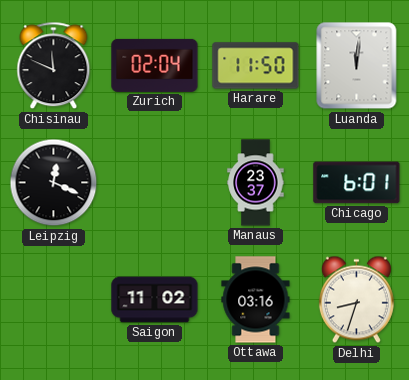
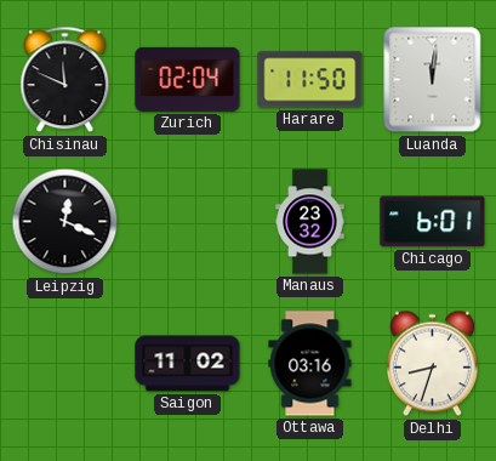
Manaus: 23:37 -> 23:32 (310, 222)
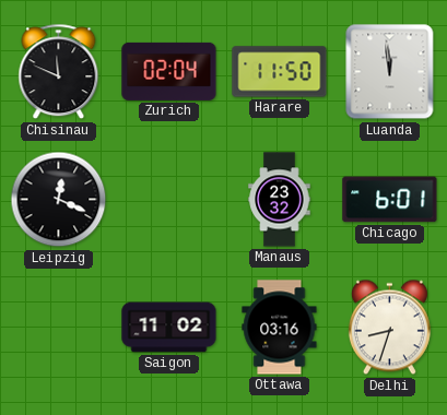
Luanda: 12:01 -> 11:59 (390, 72)
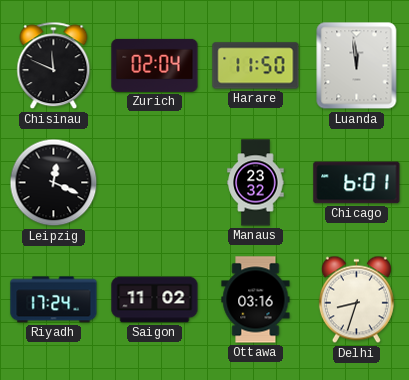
Riyadh: none -> 17:24 (54, 300)
